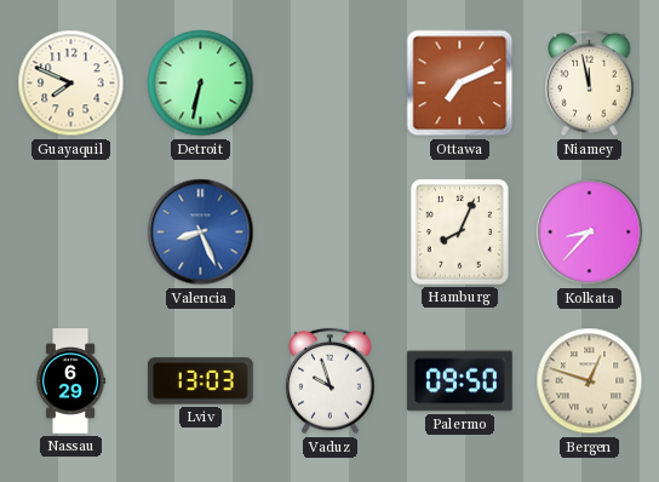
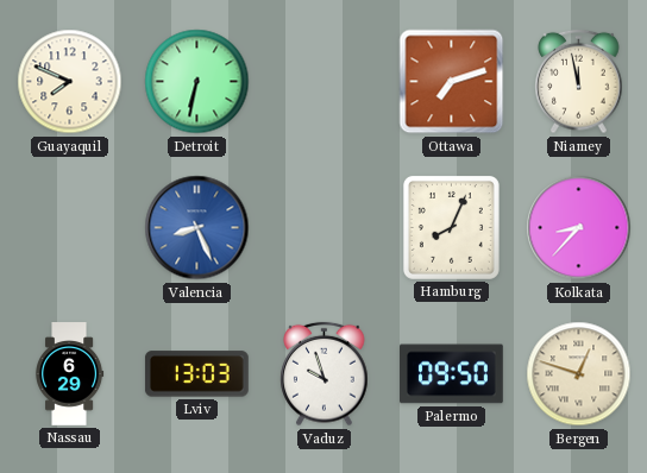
Ottawa: 7:11 -> 7:12 (452, 82)
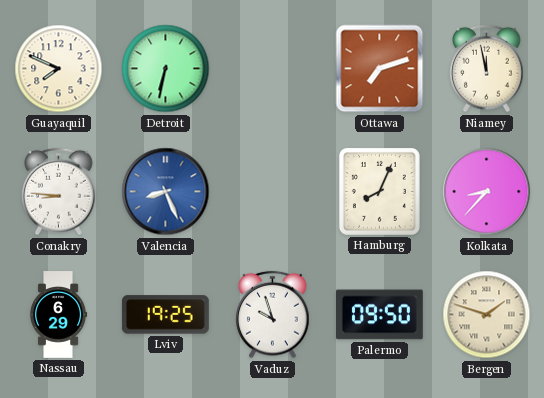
Conakry: none -> 8:46 (59, 192)
Lviv: 13:03 -> 19:25 (165, 315)
Bergen: 12:48 -> 1:48 (487, 315)
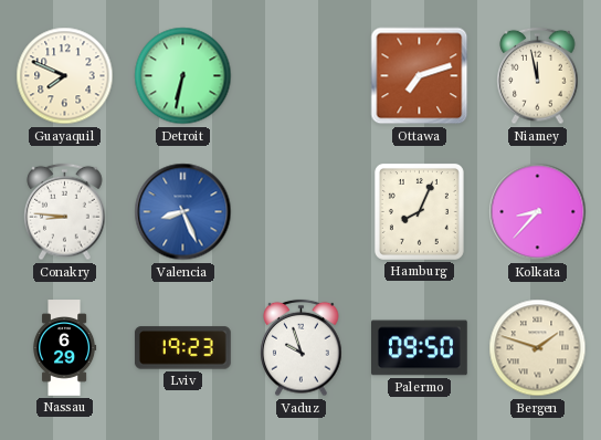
Lviv: 19:25 -> 19:23 (182, 348)
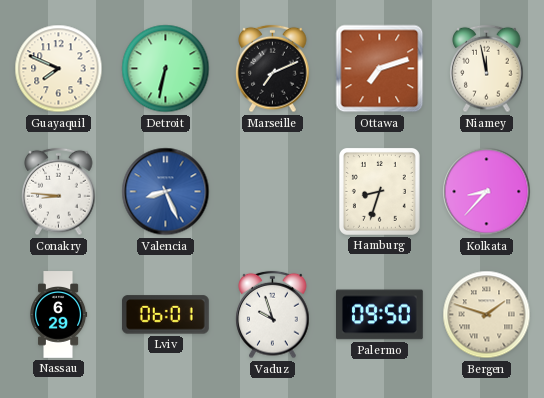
Marseille: none -> 7:11 (273, 69)
Hamburg: 8:04 -> 8:33 (379, 191)
Lviv: 19:23 -> 06:01 (165, 315)
